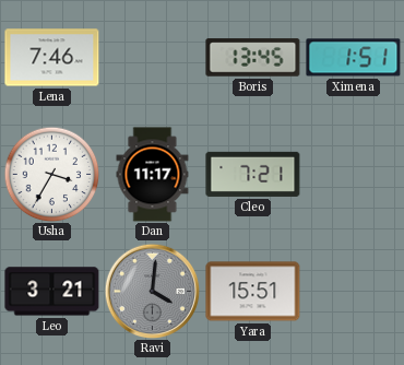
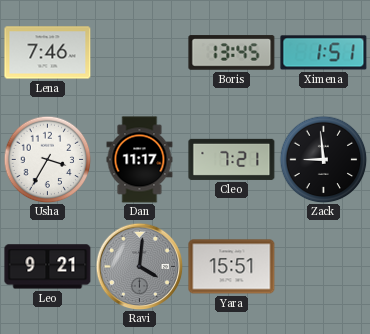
Zack: none -> 8:59 (323, 159)
Leo: 3:21 -> 9:21 (48, 267)
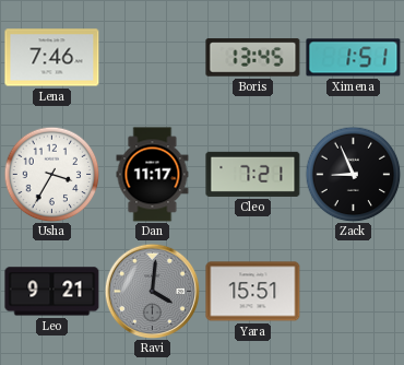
Zack: 8:59 -> 8:56 (353, 174)
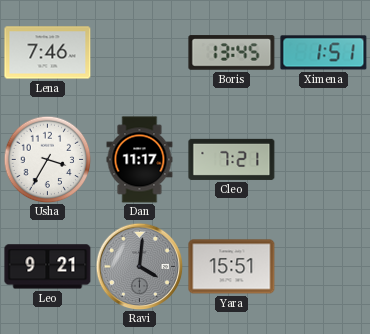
Zack: 8:56 -> none (353, 174)
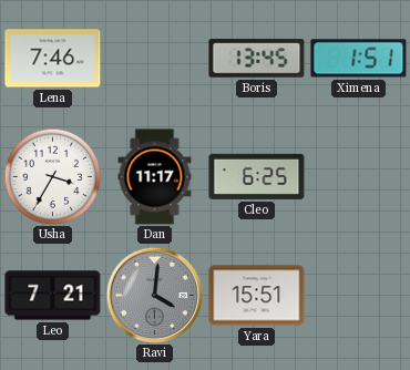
Cleo: 7:21 -> 6:25 (257, 176)
Leo: 9:21 -> 7:21 (53, 296)
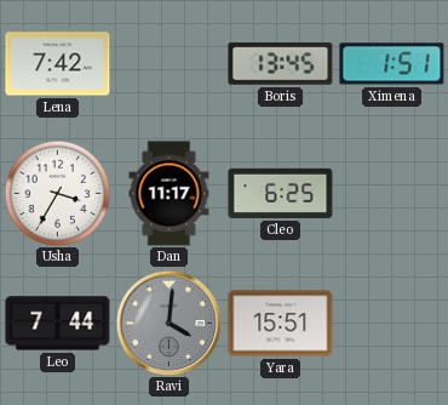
Lena: 7:46 -> 7:42 (58, 64)
Leo: 7:21 -> 7:44 (58, 324)
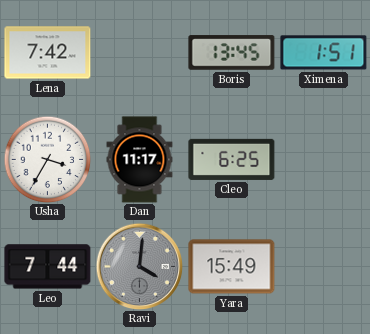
Yara: 15:51 -> 15:49 (232, 267)
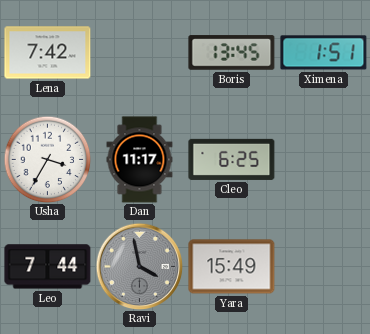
Ravi: 4:01 -> 3:58 (139, 266)
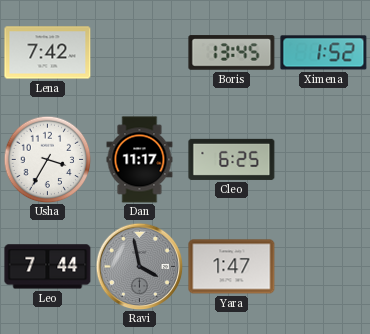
Ximena: 1:51 -> 1:52 (324, 53)
Yara: 15:49 -> 1:47 (232, 267)
